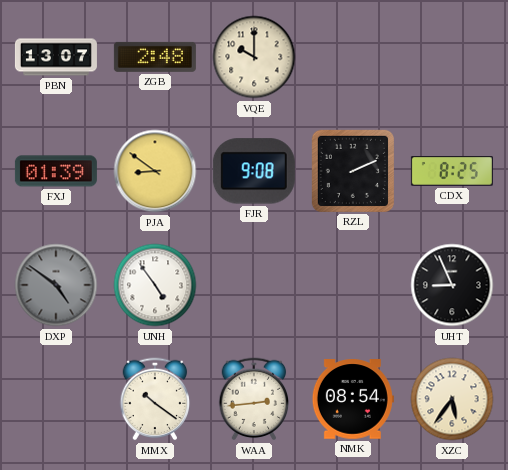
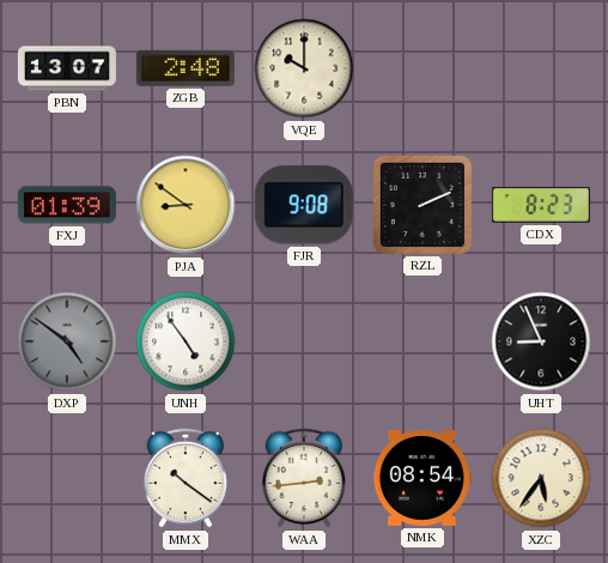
CDX: 8:25 -> 8:23 (541, 206)
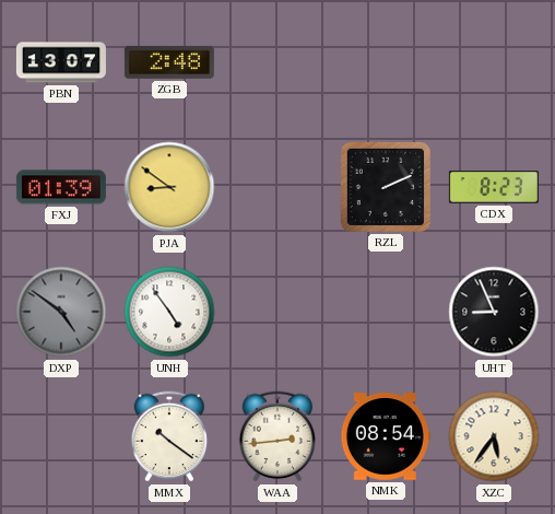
VQE: 10:00 -> none (304, 68)
FJR: 9:08 -> none (304, 205)
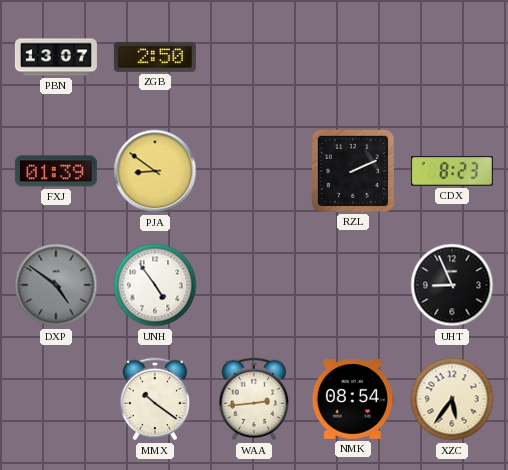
ZGB: 2:48 -> 2:50 (155, 57)
